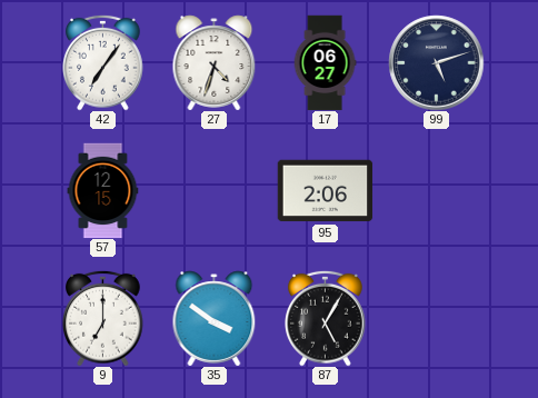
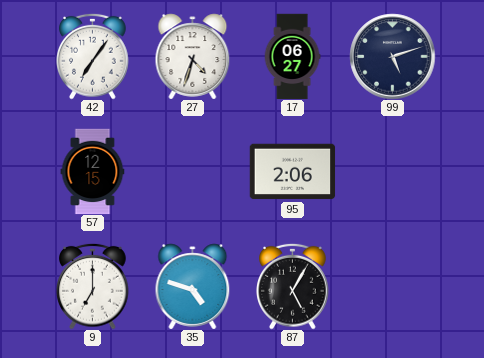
35: 3:51 -> 4:48 (193, 286)
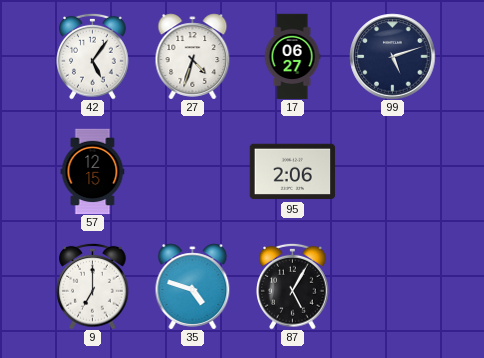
42: 7:06 -> 5:06 (93, 56)
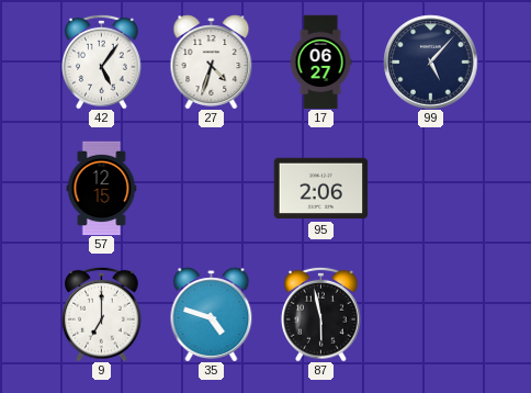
99: 5:12 -> 5:07 (430, 61)
87: 5:05 -> 5:58 (321, 314)
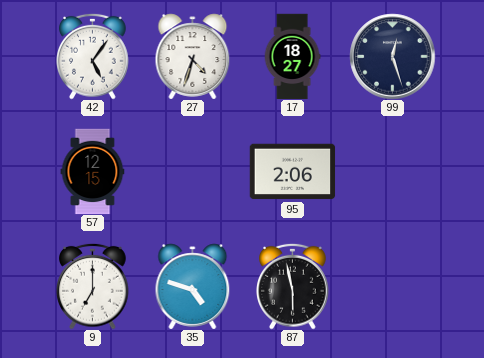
17: 06:27 -> 18:27 (292, 56)
99: 5:07 -> 12:27 (392, 56)
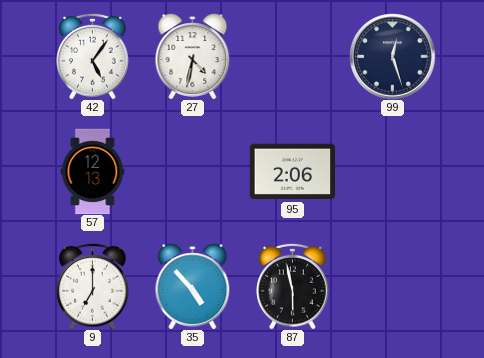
27: 4:33 -> 4:32 (193, 56)
17: 18:27 -> none (292, 56)
57: 12:15 -> 12:13 (93, 171)
35: 4:48 -> 4:53 (193, 286)
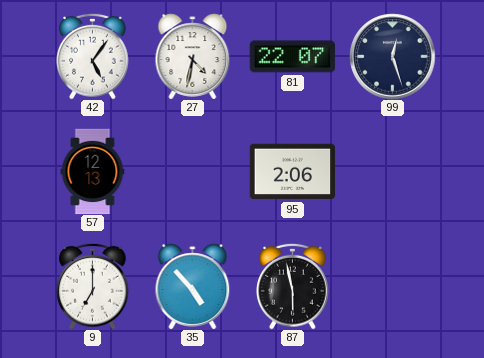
81: none -> 22:07 (292, 57)
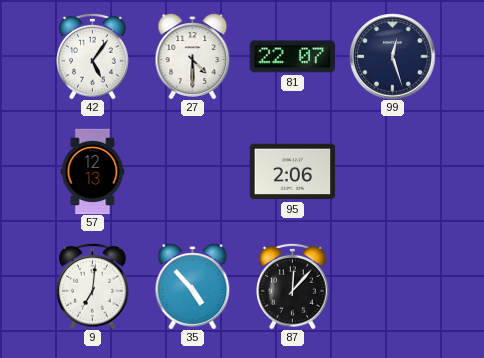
27: 4:32 -> 4:30 (193, 56)
9: 7:00 -> 7:01 (93, 286)
87: 5:58 -> 12:07 (293, 286)
